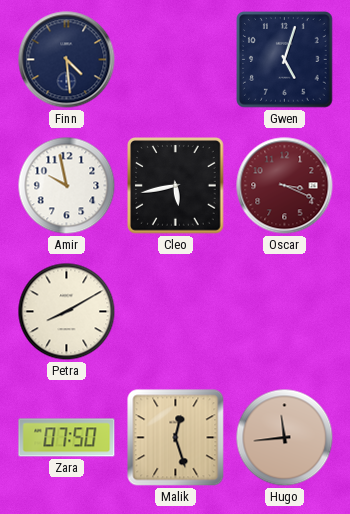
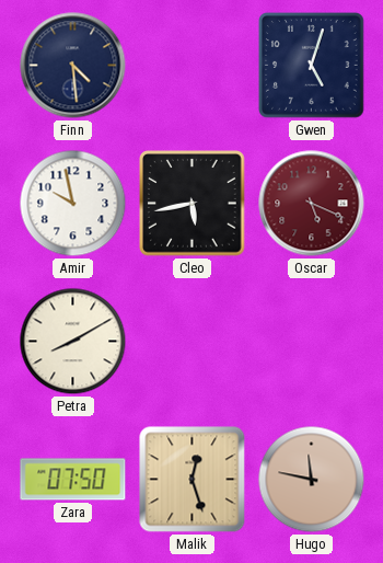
Oscar: 3:19 -> 5:19 (312, 204)
Hugo: 11:44 -> 11:47 (312, 480)
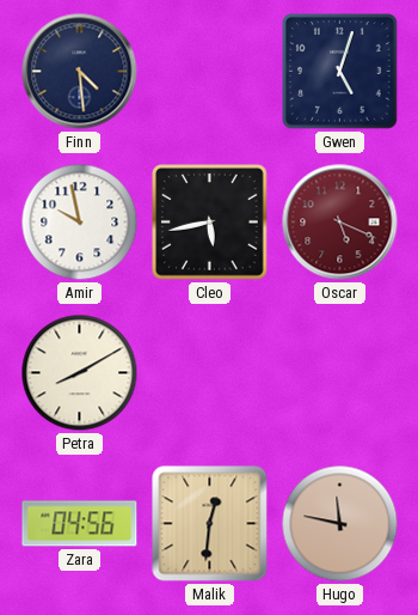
Zara: 07:50 -> 04:56 (80, 524)
Malik: 12:27 -> 12:31 (210, 524)
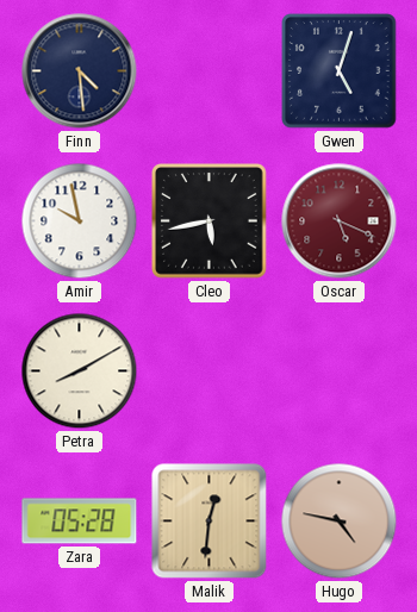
Zara: 04:56 -> 05:28 (80, 522)
Hugo: 11:47 -> 4:47 (340, 522)
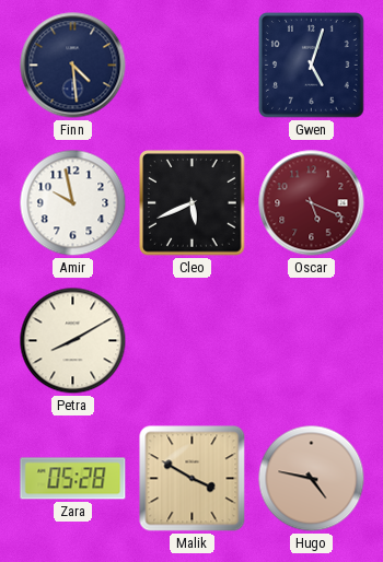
Cleo: 5:43 -> 5:41 (193, 203)
Malik: 12:31 -> 3:50 (193, 479)
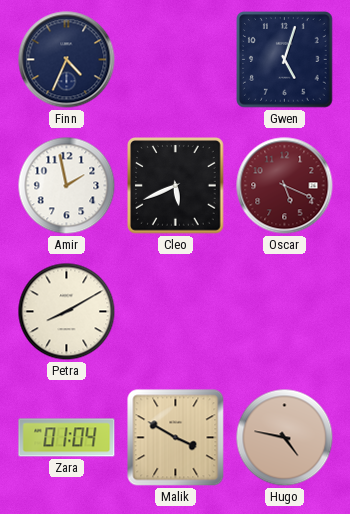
Finn: 4:29 -> 4:34 (67, 60)
Amir: 9:58 -> 1:58 (67, 186)
Zara: 05:28 -> 01:04 (67, 438)
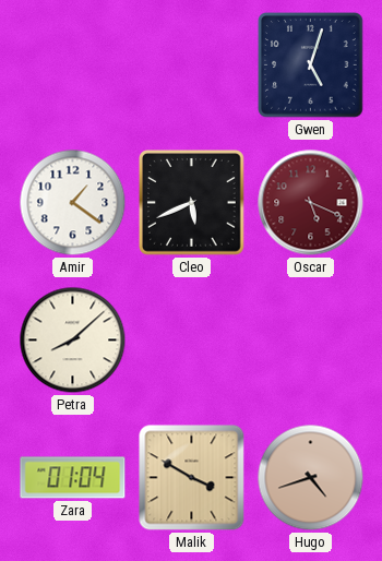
Finn: 4:34 -> none (67, 60)
Amir: 1:58 -> 1:21 (73, 203)
Petra: 8:10 -> 8:08 (73, 341)
Hugo: 4:47 -> 4:42 (311, 478)
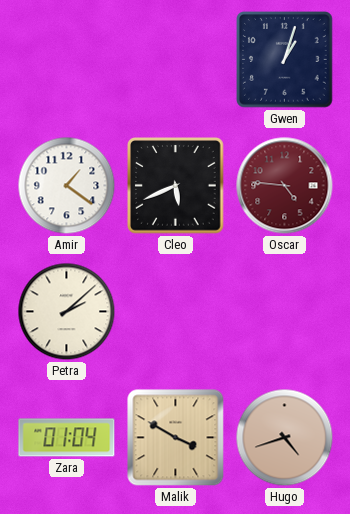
Gwen: 5:03 -> 1:03 (285, 60)
Oscar: 5:19 -> 4:46 (285, 186)
Petra: 8:08 -> 2:08 (67, 312)
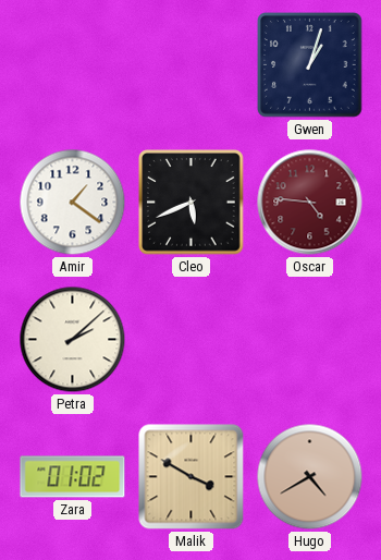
Zara: 01:04 -> 01:02 (73, 477)
Hugo: 4:42 -> 4:40 (310, 477)
